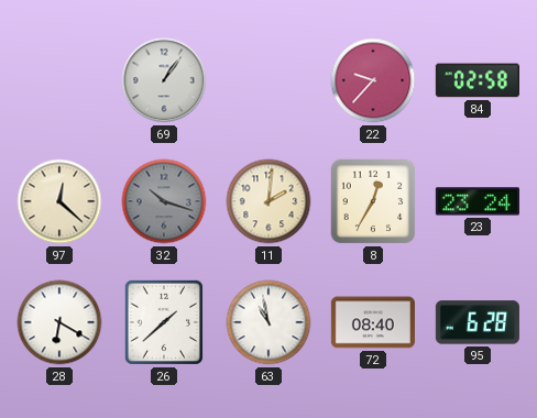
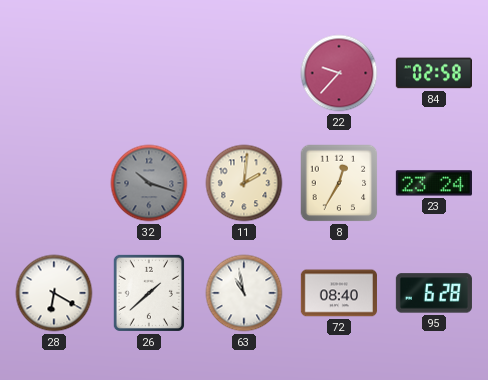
69: 1:06 -> none (164, 80)
97: 12:22 -> none (59, 201)
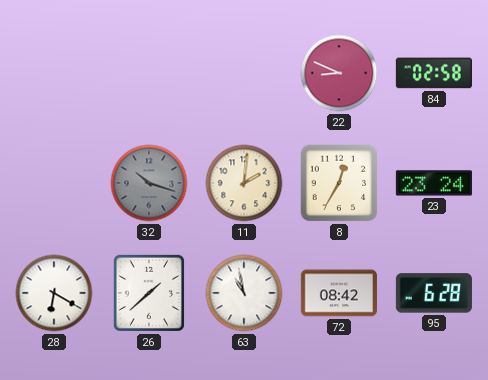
22: 9:37 -> 8:49 (339, 73)
72: 08:40 -> 08:42 (339, 293)
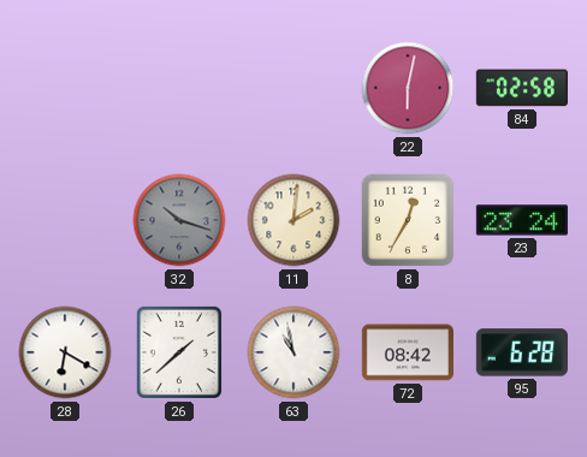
22: 8:49 -> 6:02 (408, 88)
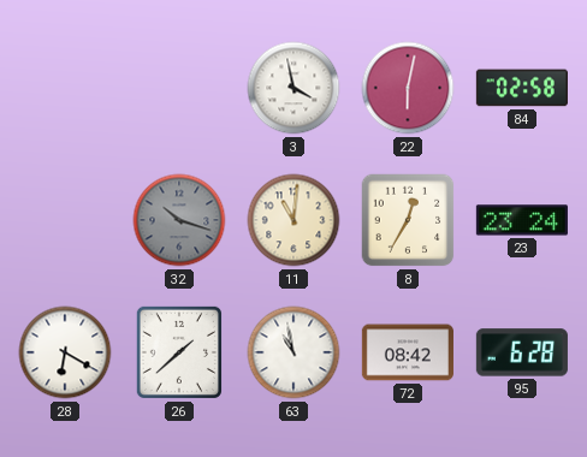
3: none -> 3:58 (293, 88)
11: 2:01 -> 11:01 (293, 220)
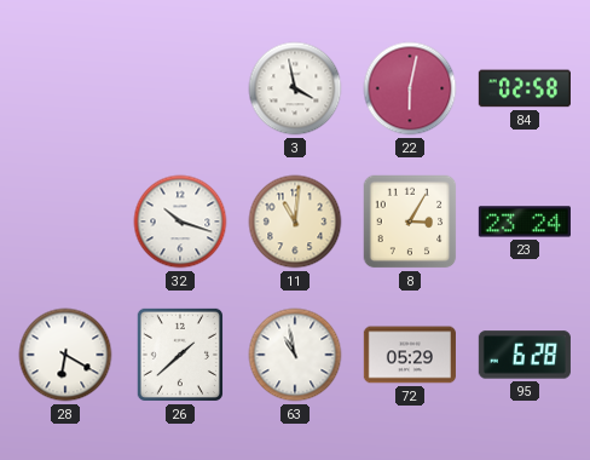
32 dial: grey -> white (180, 222)
8: 12:35 -> 3:05 (410, 222)
72: 08:42 -> 05:29 (410, 355)
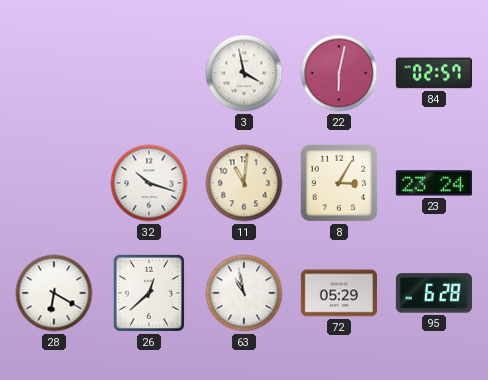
84: 02:58 -> 02:57 (434, 73)
26: 1:38 -> 12:38 (149, 293)
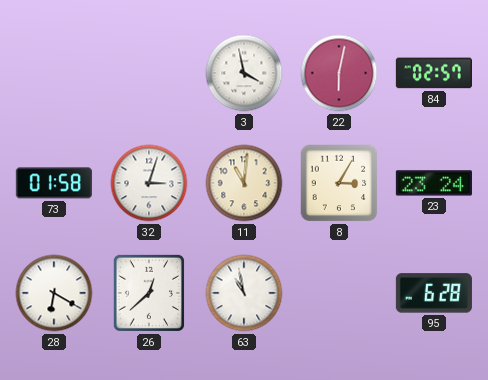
73: none -> 01:58 (54, 183)
32: 10:18 -> 3:03 (149, 183)
72: 05:29 -> none (339, 293)
